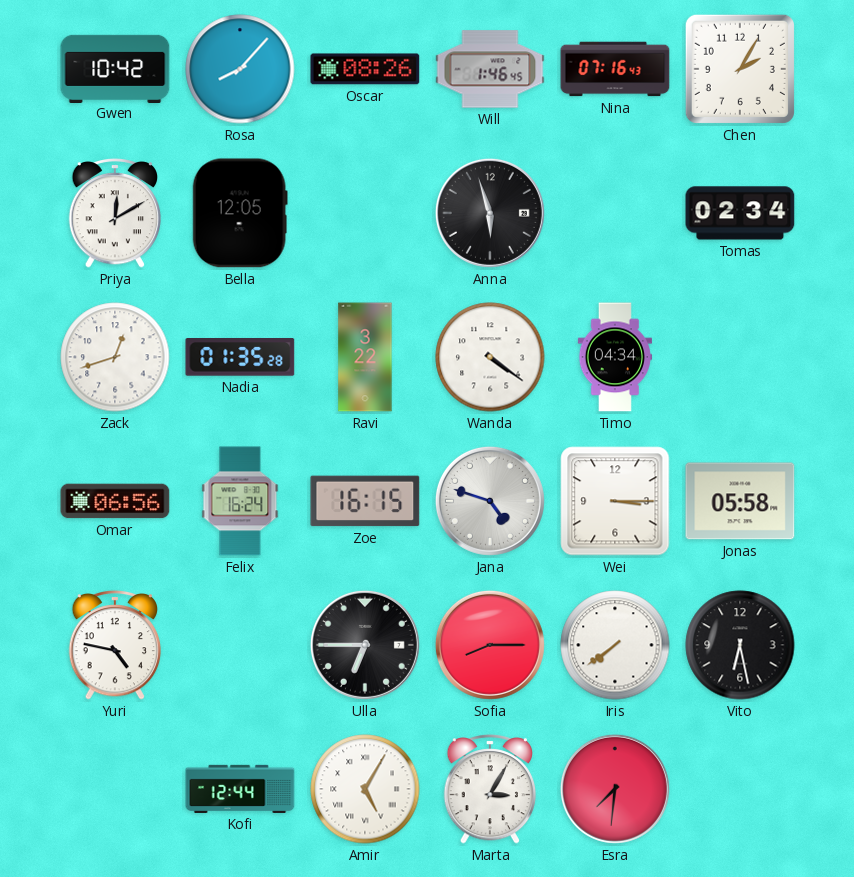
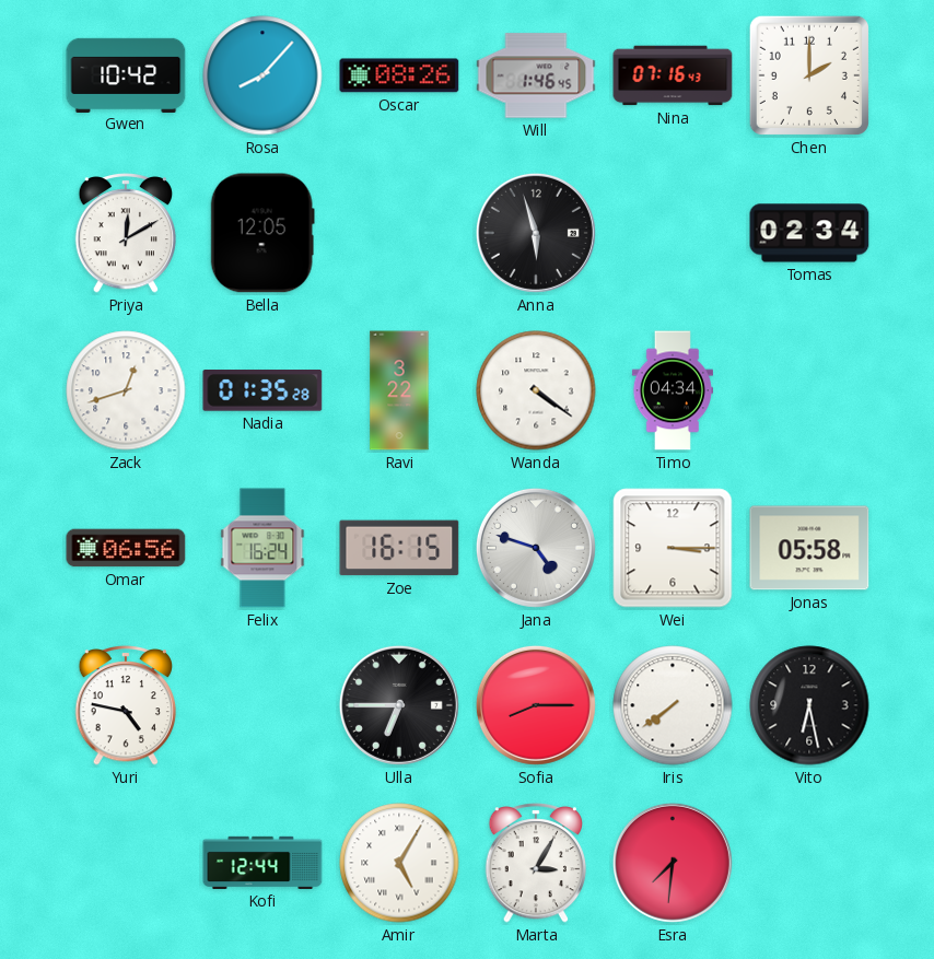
Chen: 2:05 -> 2:00 (809, 75)
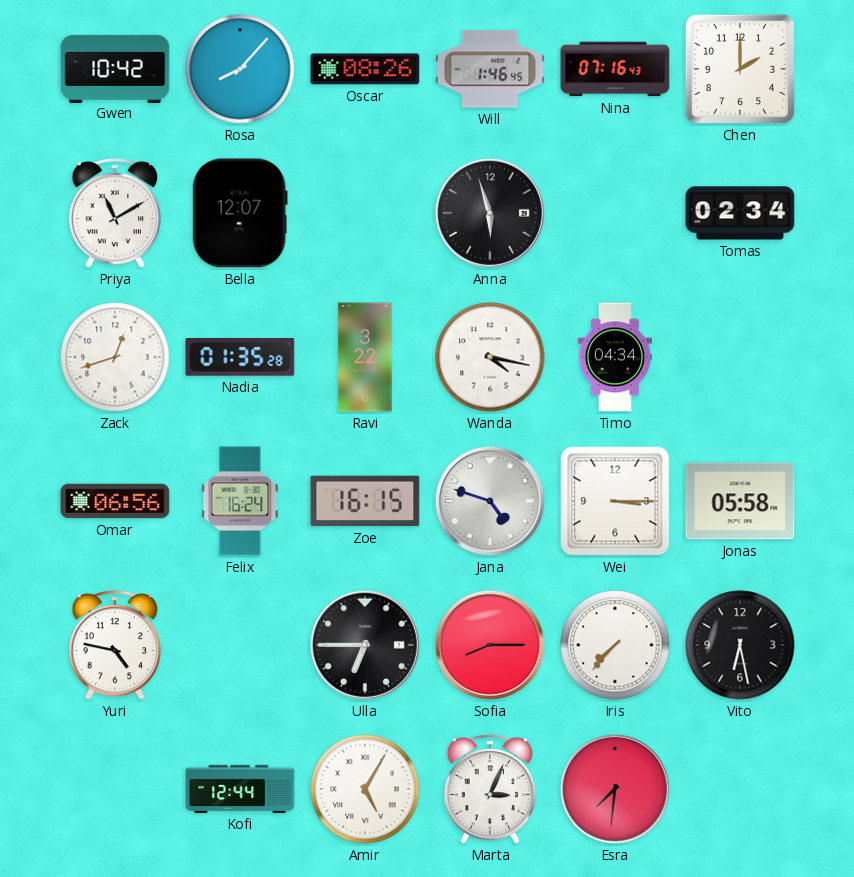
Priya: 12:10 -> 11:10 (115, 213)
Bella: 12:05 -> 12:07 (240, 213)
Wanda: 4:21 -> 4:17 (490, 357)
Iris: 7:39 -> 7:37 (615, 645)
Marta: 3:05 -> 3:04 (490, 789)
